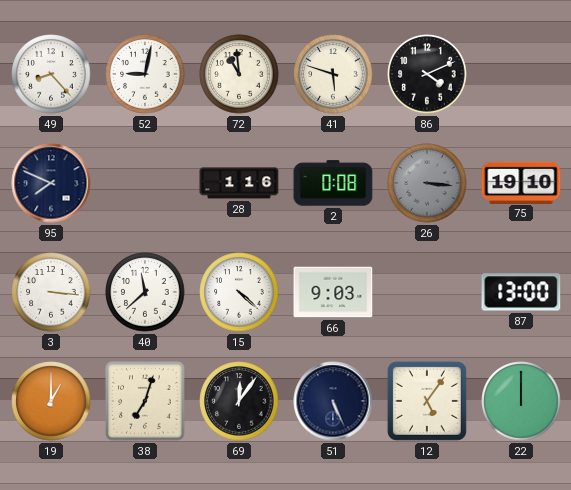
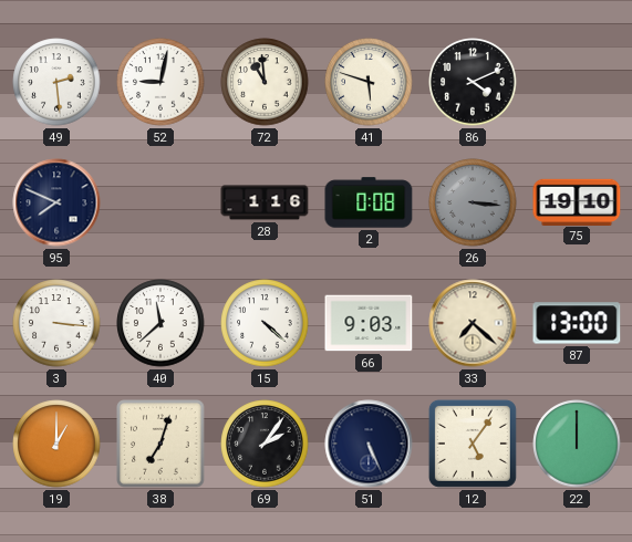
49: 8:23 -> 2:29 (56, 82)
33: none -> 7:22 (473, 323)
69: 12:06 -> 2:06 (265, 444)
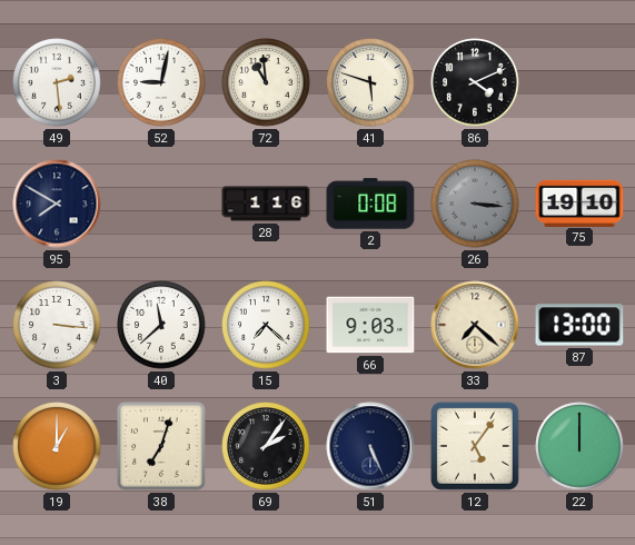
95: 7:49 -> 7:50 (57, 204)
15: 4:22 -> 7:22 (266, 325)
